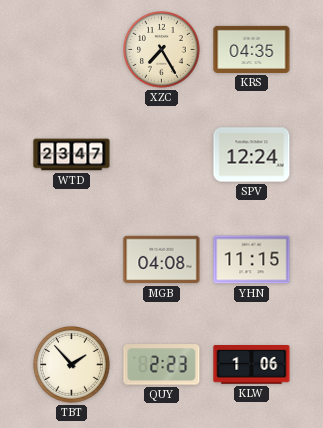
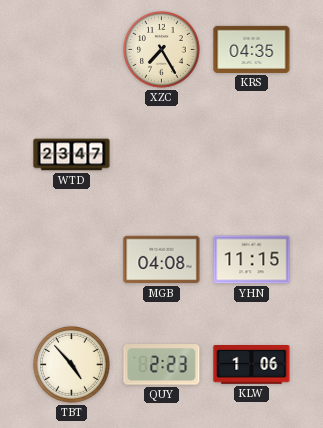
SPV: 12:24 -> none (252, 155)
TBT: 1:53 -> 4:53 (72, 365)
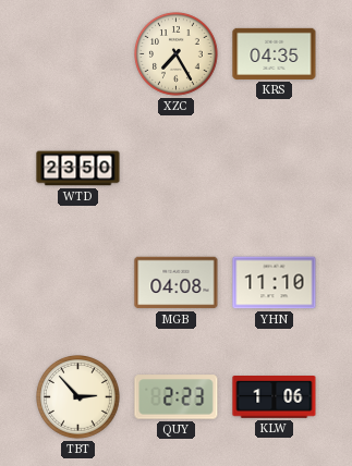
WTD: 23:47 -> 23:50 (78, 169)
YHN: 11:15 -> 11:10 (275, 283)
TBT: 4:53 -> 2:53 (78, 397)
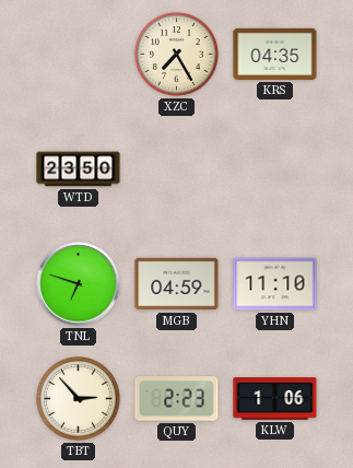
TNL: none -> 6:48 (79, 284)
MGB: 04:08 -> 04:59 (177, 284)
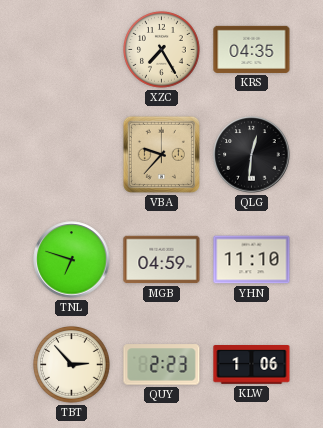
WTD: 23:50 -> none (79, 169)
VBA: none -> 9:37 (161, 154)
QLG: none -> 12:31 (252, 155)
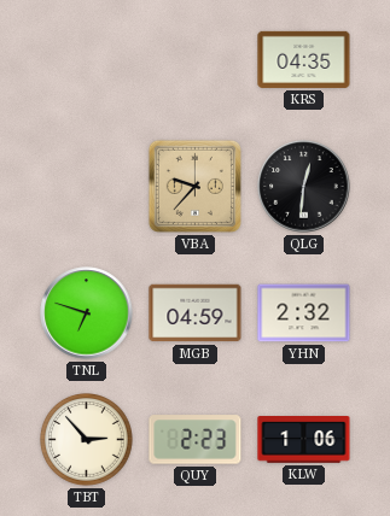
XZC: 7:25 -> none (162, 50)
YHN: 11:10 -> 2:32 (304, 313)
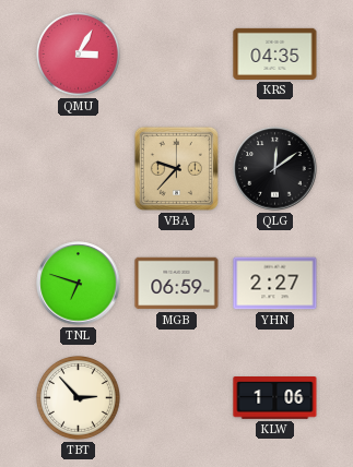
QMU: none -> 3:05 (79, 55)
QLG: 12:31 -> 12:09 (275, 169)
MGB: 04:59 -> 06:59 (177, 284)
YHN: 2:32 -> 2:27 (275, 284)
QUY: 2:23 -> none (196, 440)
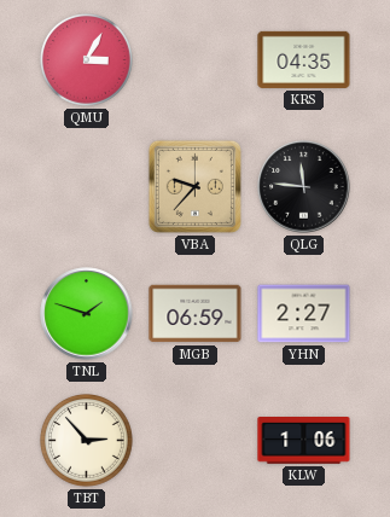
QLG: 12:09 -> 11:46 (304, 187)
TNL: 6:48 -> 1:48 (87, 314)
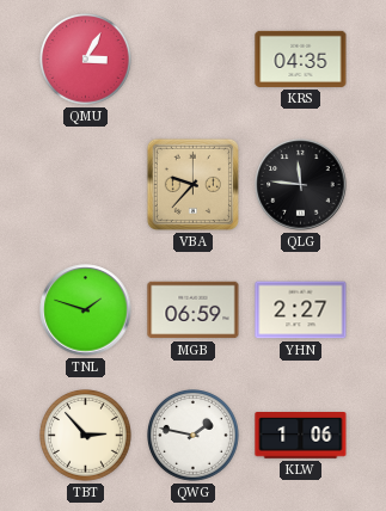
QWG: none -> 1:47 (194, 436)
